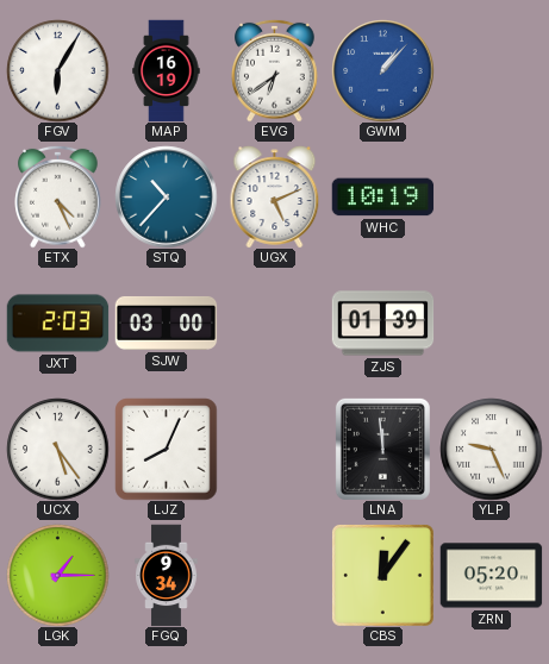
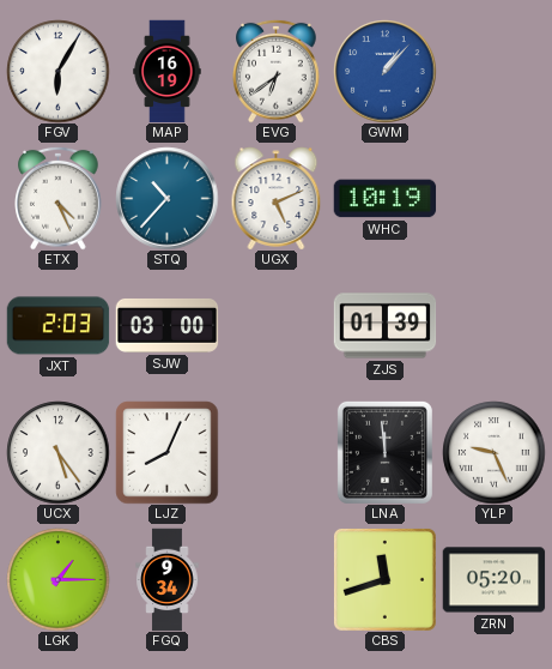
CBS: 12:06 -> 11:42 (384, 579)
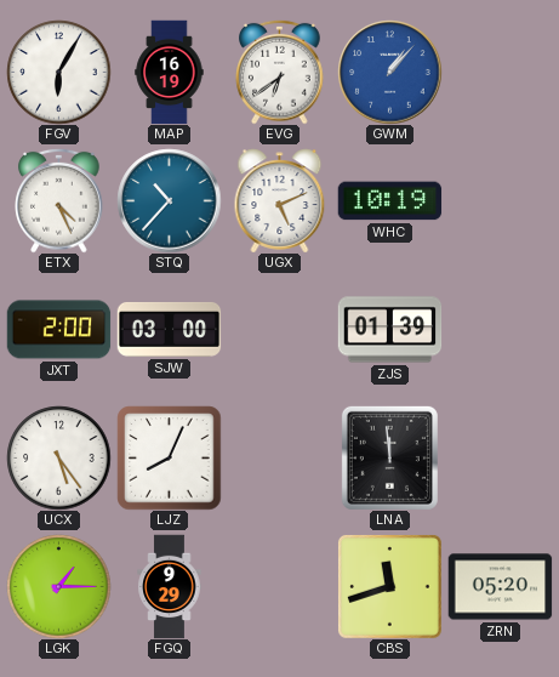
JXT: 2:03 -> 2:00 (58, 330)
YLP: 9:26 -> none (493, 452)
FGQ: 9:34 -> 9:29 (170, 586)
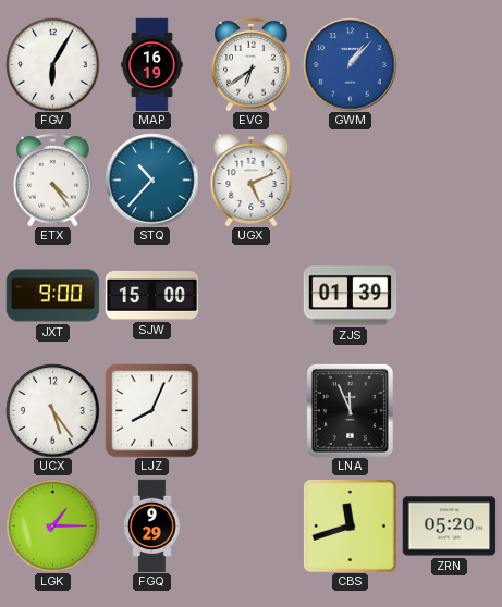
ETX: 4:26 -> 4:24 (53, 179)
WHC: 10:19 -> none (389, 201)
JXT: 2:00 -> 9:00 (52, 296)
SJW: 03:00 -> 15:00 (151, 295)
LNA: 11:59 -> 11:56 (350, 410)
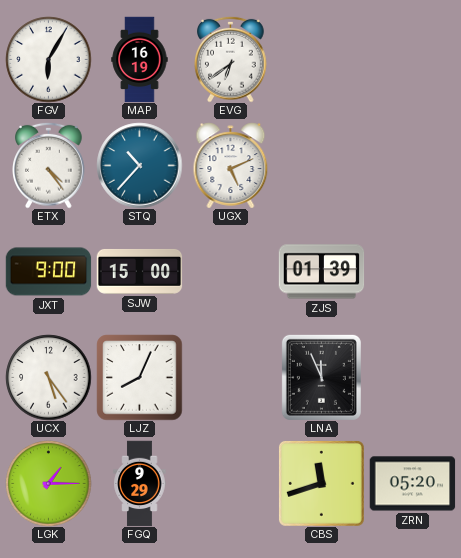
GWM: 1:07 -> none (350, 64)
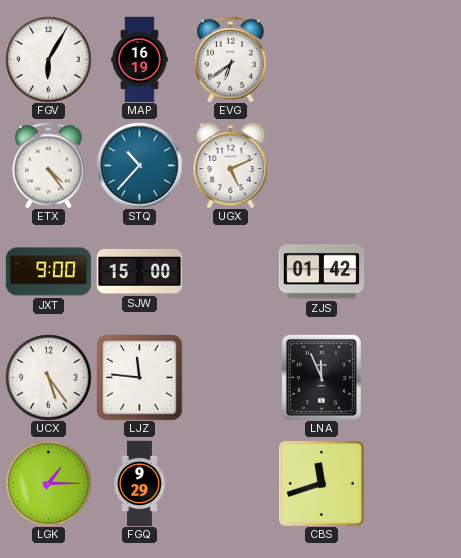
ZJS: 01:39 -> 01:42 (321, 272)
LJZ: 8:04 -> 11:46 (139, 377)
ZRN: 05:20 -> none (412, 484)
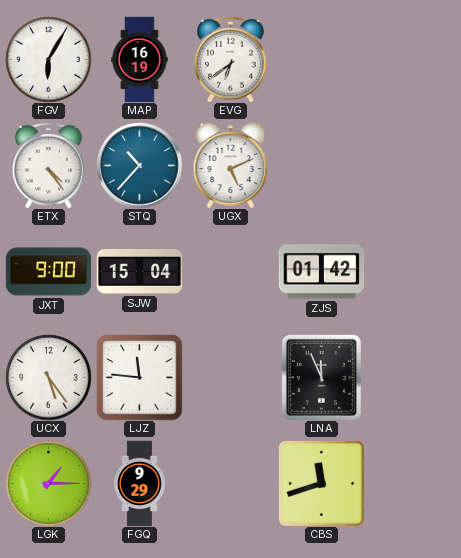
SJW: 15:00 -> 15:04 (139, 271)
